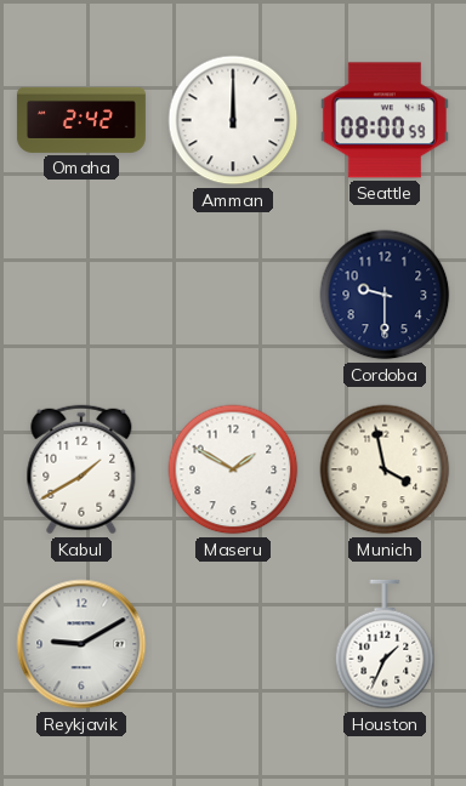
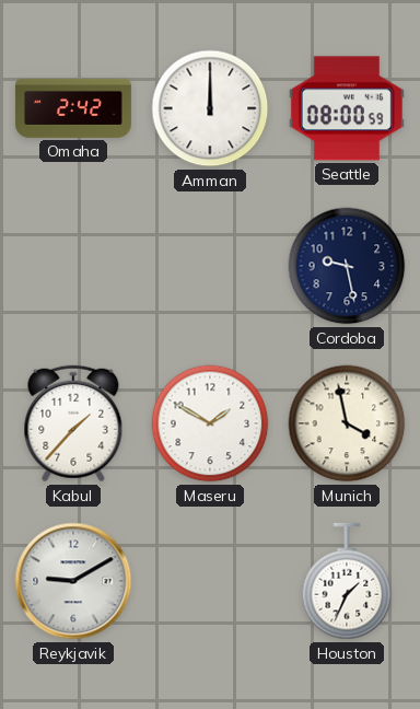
Cordoba: 9:30 -> 9:28 (347, 266)
Kabul: 1:40 -> 1:37 (73, 423)
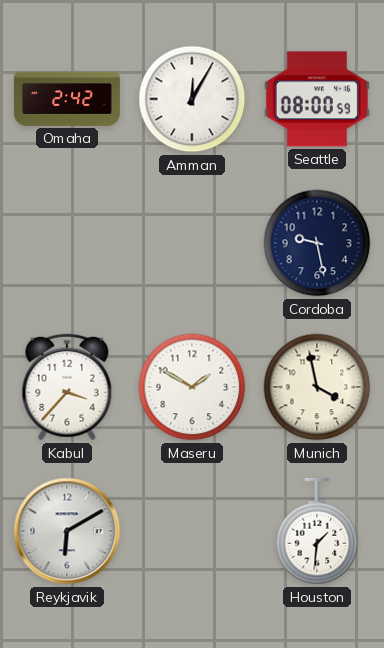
Amman: 12:00 -> 12:05 (192, 99)
Kabul: 1:37 -> 3:37 (67, 387)
Reykjavik: 9:10 -> 6:10 (67, 531)
Houston: 1:34 -> 1:31 (317, 531)
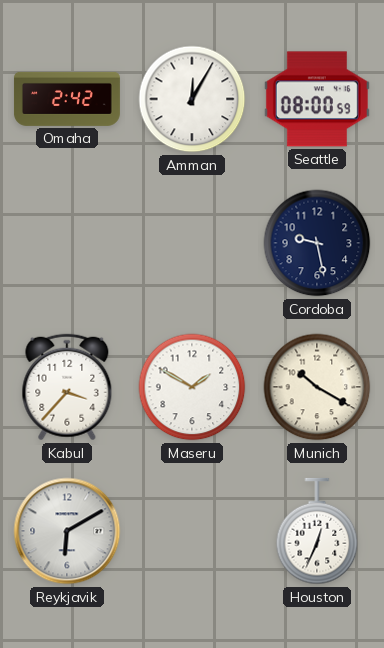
Munich: 3:58 -> 10:20 (317, 387)
Houston: 1:31 -> 12:34 (317, 531)
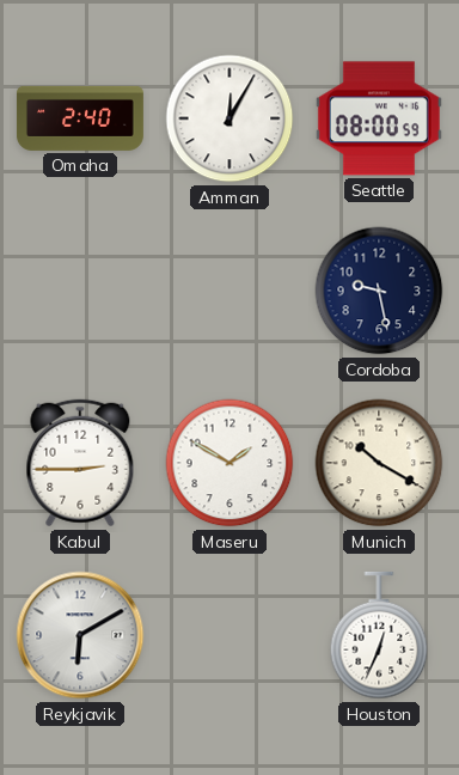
Omaha: 2:42 -> 2:40 (80, 118)
Kabul: 3:37 -> 2:45 (80, 463)
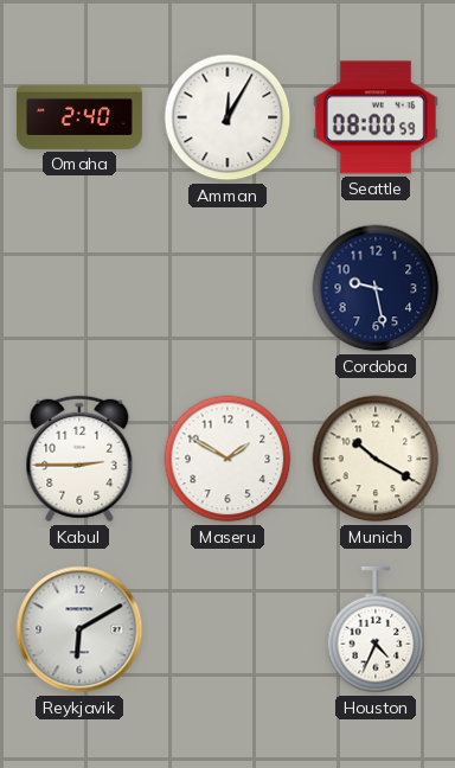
Houston: 12:34 -> 4:34 (376, 629)
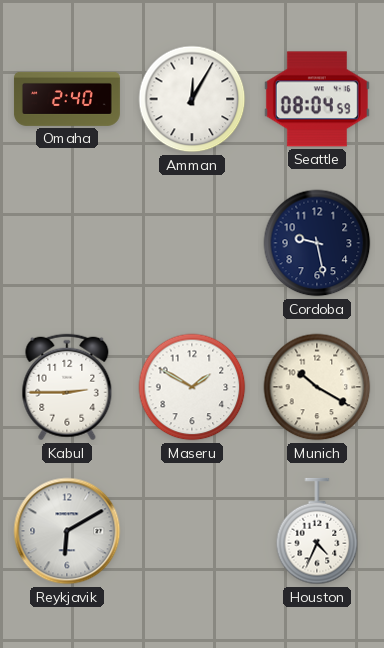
Seattle: 08:00 -> 08:04 (317, 99)
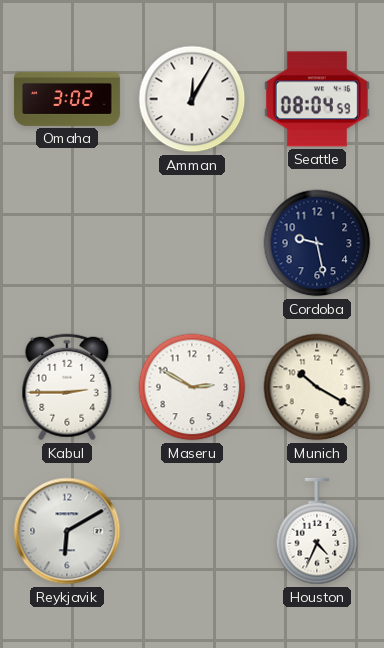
Omaha: 2:40 -> 3:02 (67, 99)
Maseru: 1:50 -> 2:50 (192, 387)
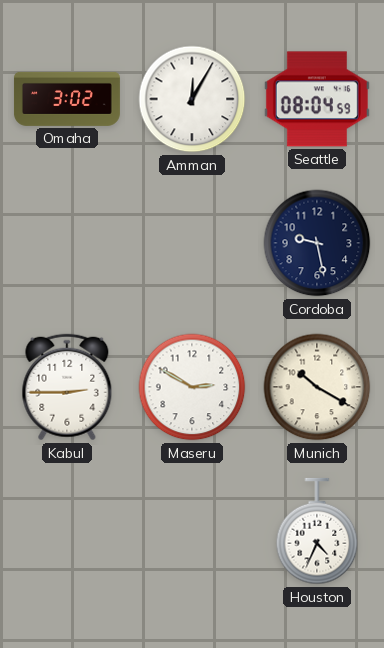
Reykjavik: 6:10 -> none (67, 531)
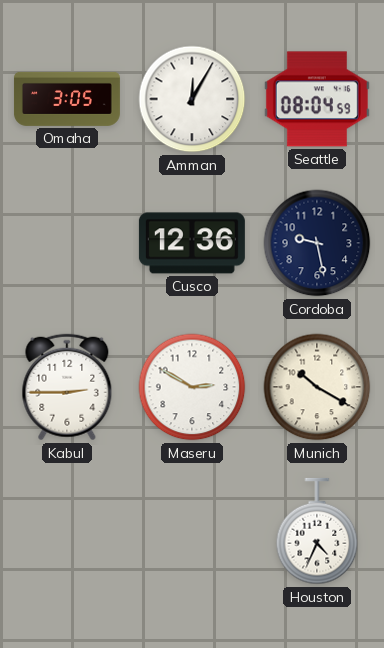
Omaha: 3:02 -> 3:05 (67, 99)
Cusco: none -> 12:36 (192, 243)
